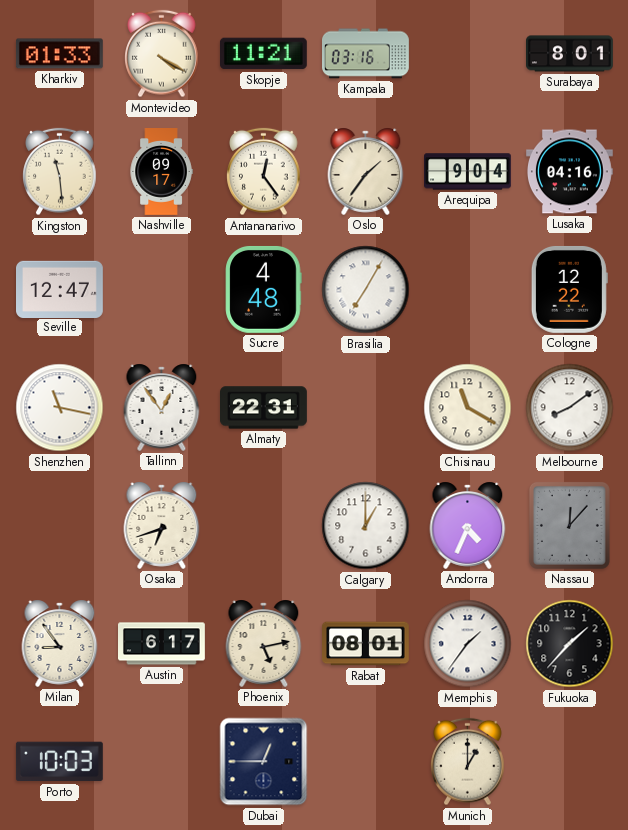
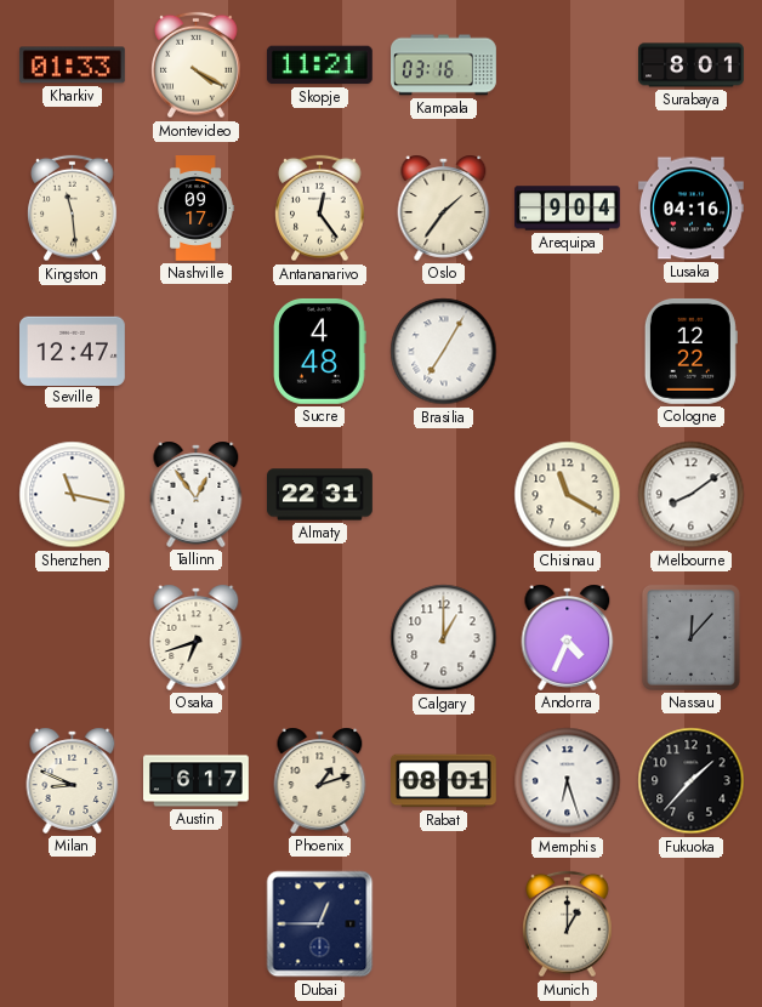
Milan: 8:54 -> 8:49 (73, 780)
Phoenix: 5:13 -> 1:12 (320, 780)
Memphis: 1:36 -> 6:27 (568, 781)
Porto: 10:03 -> none (59, 762)
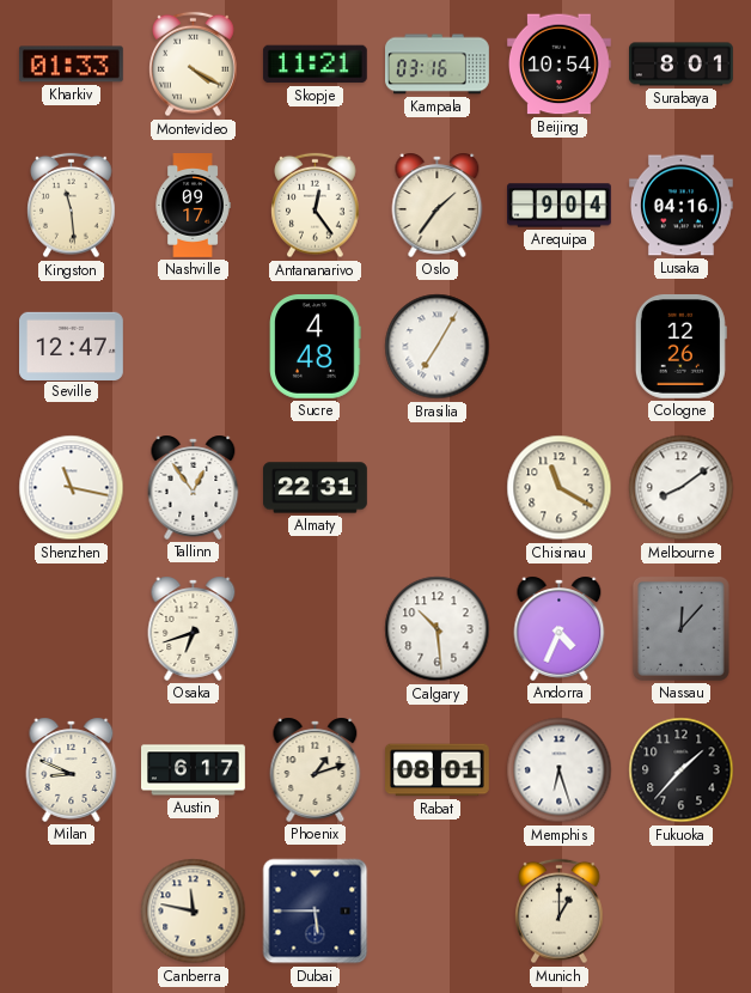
Beijing: none -> 10:54 (558, 65)
Cologne: 12:22 -> 12:26 (680, 346)
Calgary: 1:00 -> 10:29 (438, 629)
Canberra: none -> 11:47 (194, 912)
Dubai: 12:45 -> 5:45 (316, 912)
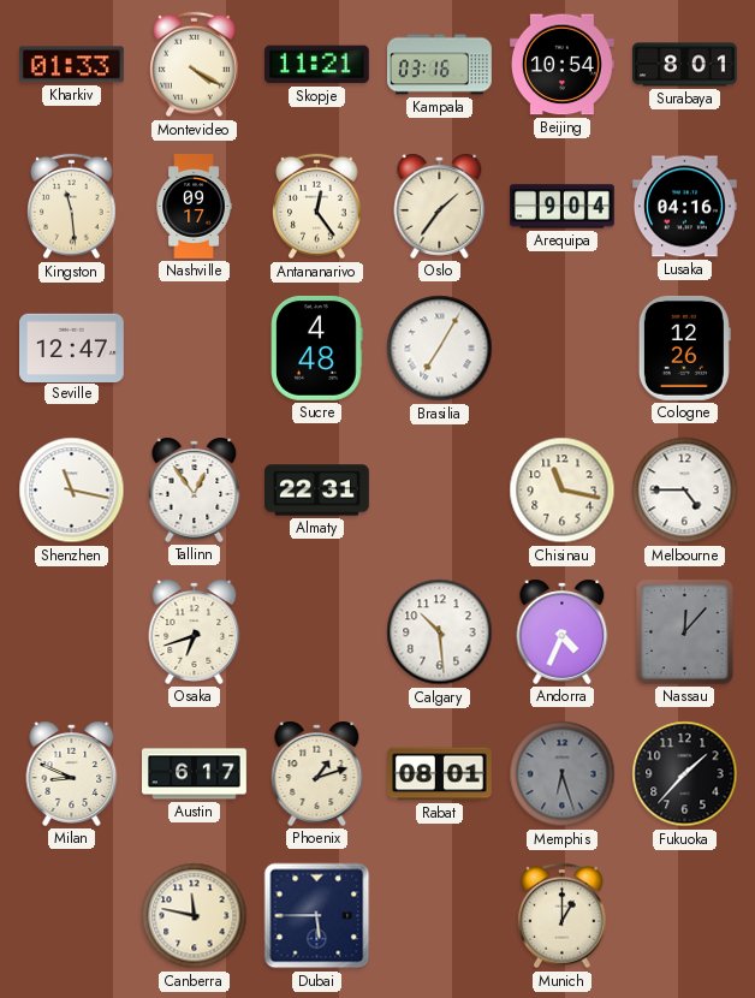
Chisinau: 11:20 -> 11:17 (563, 491)
Melbourne: 8:09 -> 4:45 (685, 491)
Memphis dial: white -> grey (563, 774)
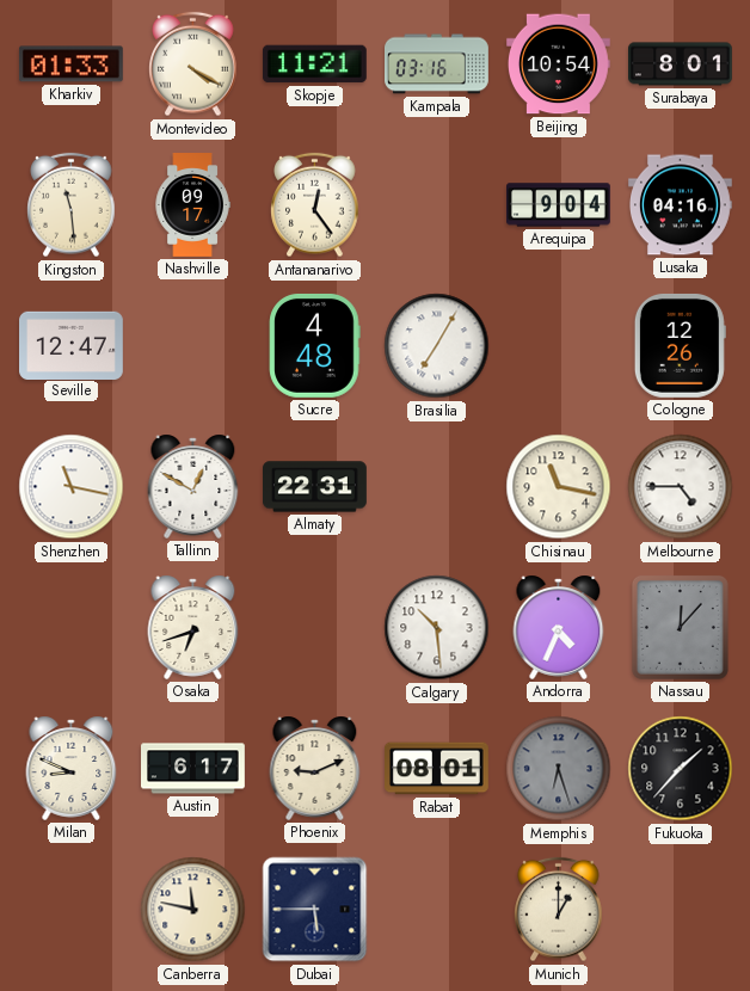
Oslo: 1:36 -> none (440, 206)
Tallinn: 12:54 -> 12:50 (193, 486)
Phoenix: 1:12 -> 9:11 (315, 768)
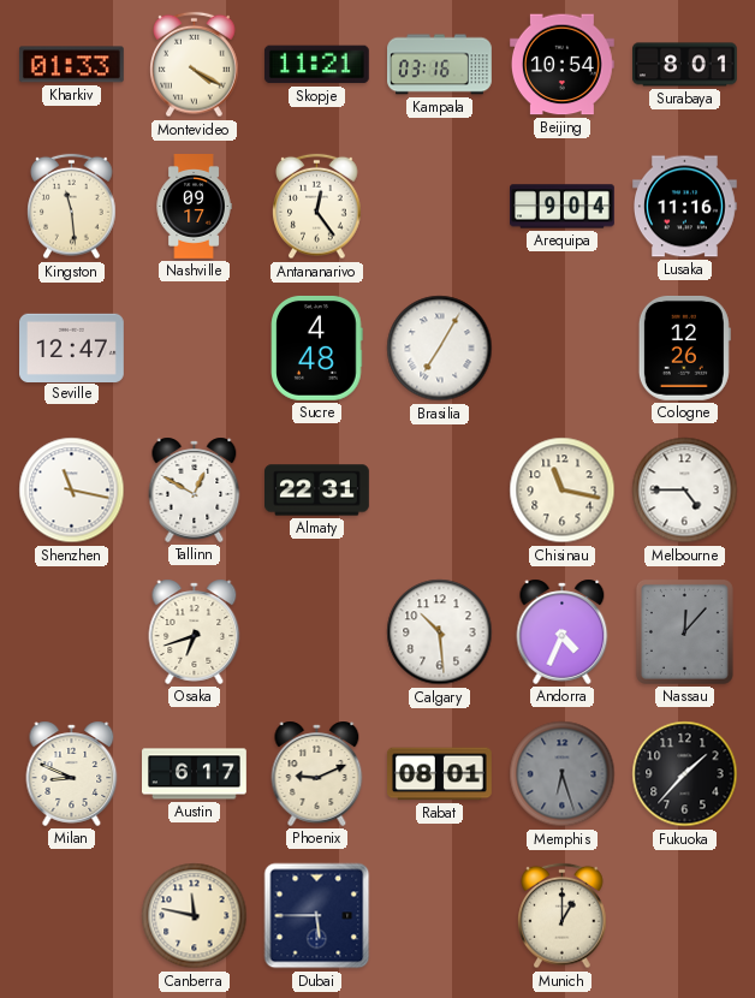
Lusaka: 04:16 -> 11:16 (685, 207)
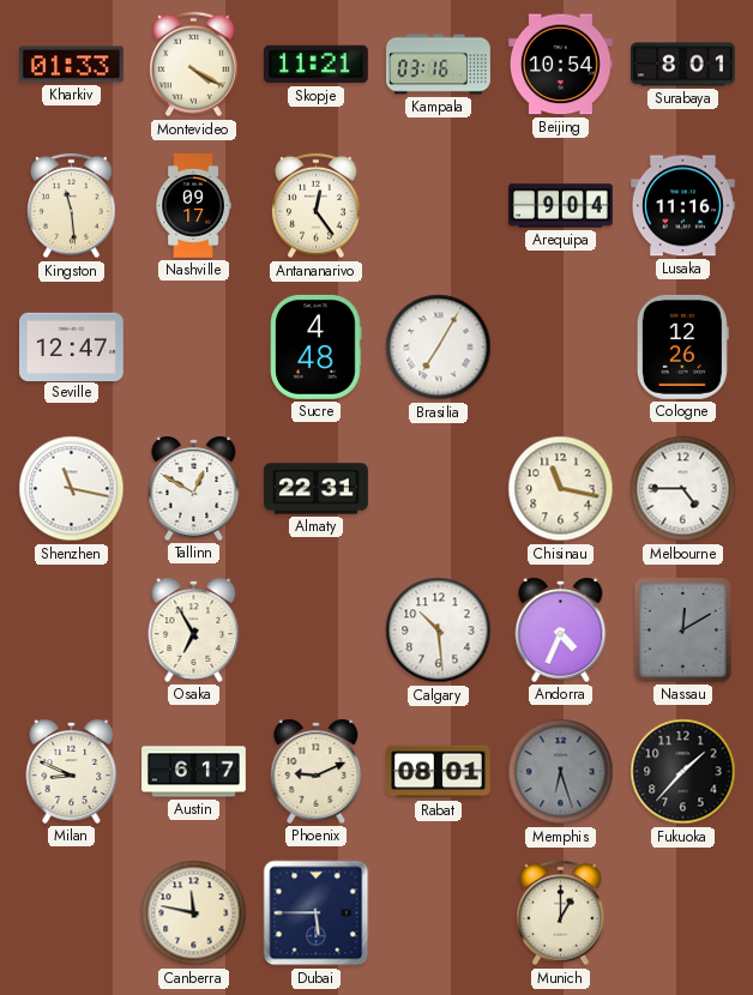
Osaka: 6:42 -> 6:55 (194, 629)
Nassau: 12:07 -> 12:10 (682, 629)
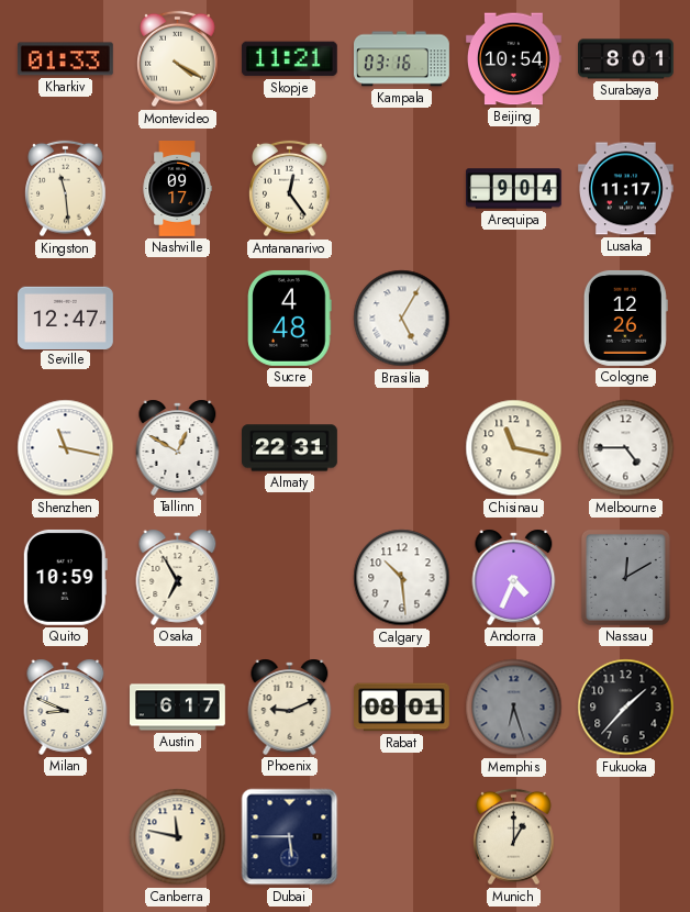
Lusaka: 11:16 -> 11:17 (626, 189)
Brasilia: 7:05 -> 5:05 (402, 319)
Quito: none -> 10:59 (65, 577)
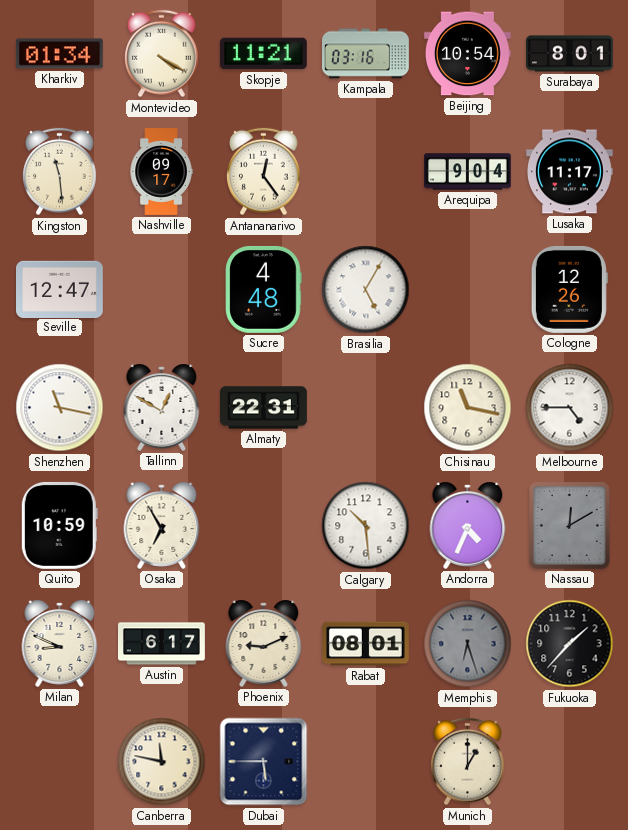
Kharkiv: 01:33 -> 01:34 (59, 54)
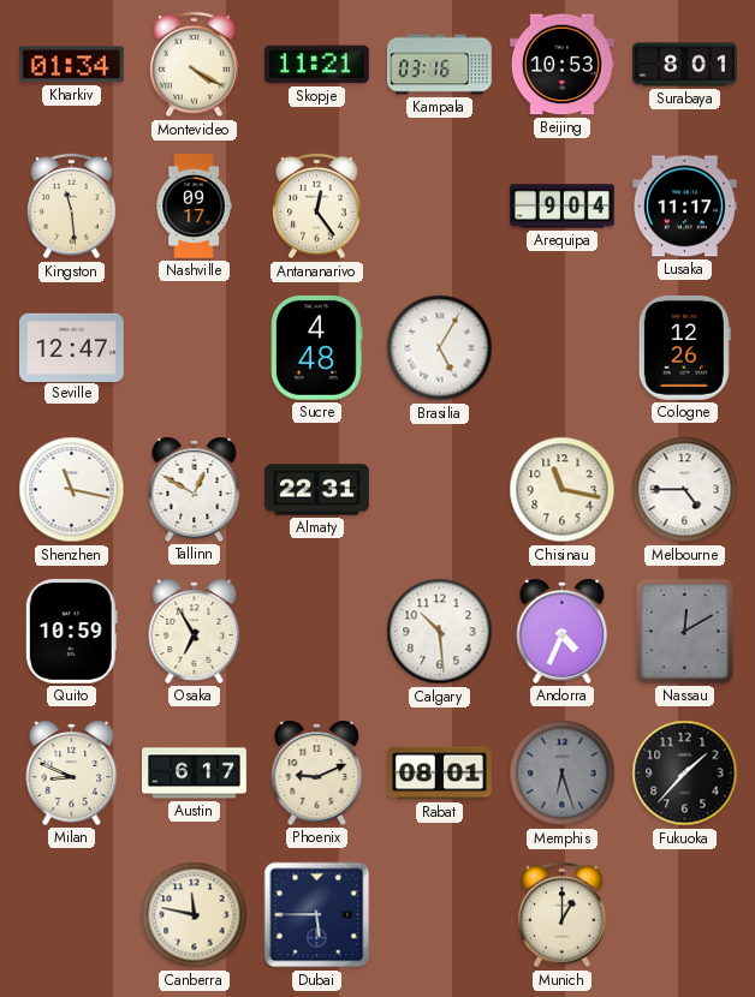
Beijing: 10:54 -> 10:53 (561, 65)
